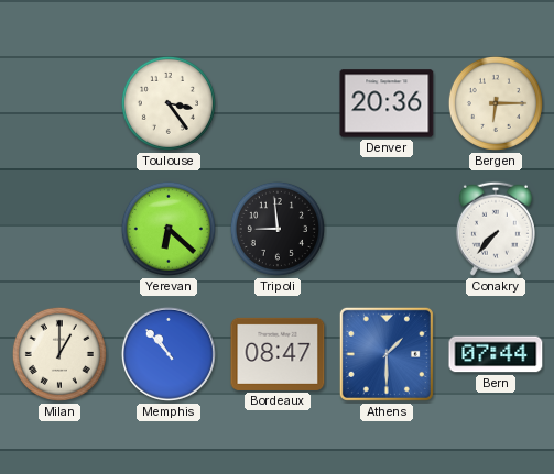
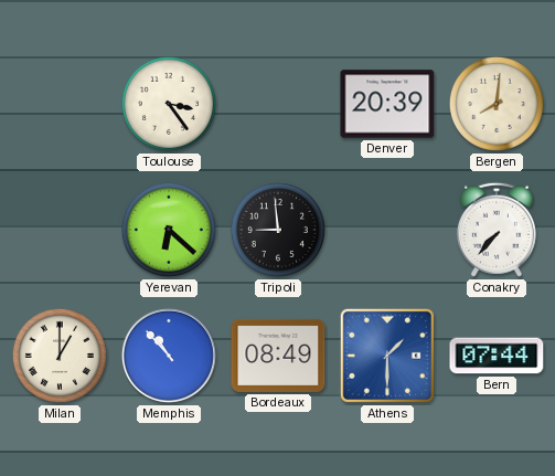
Denver: 20:36 -> 20:39 (387, 104)
Bergen: 6:15 -> 8:01 (497, 104)
Bordeaux: 08:47 -> 08:49 (278, 356)
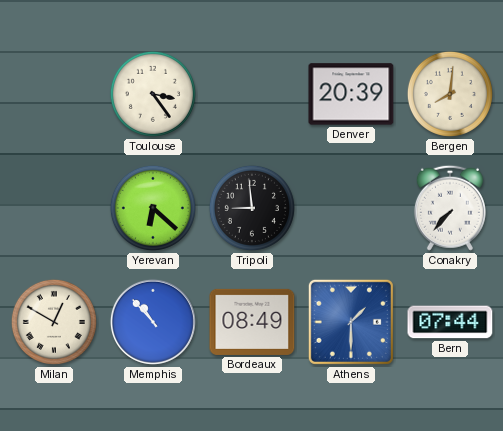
Milan: 1:00 -> 12:50 (54, 322)
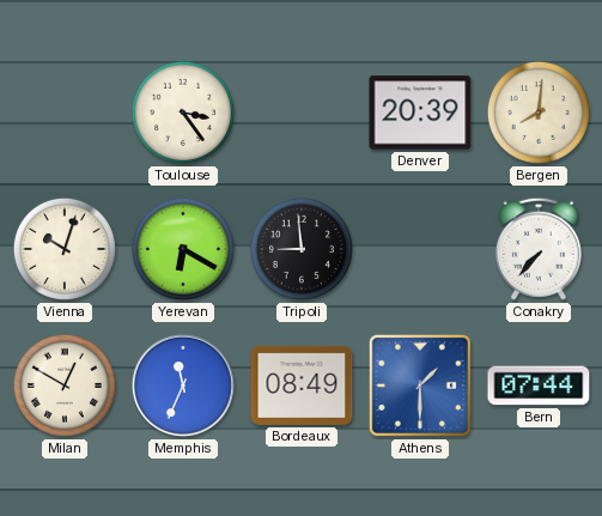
Vienna: none -> 10:03 (65, 249)
Yerevan: 6:22 -> 6:20 (183, 249)
Memphis: 10:53 -> 11:34 (183, 386)
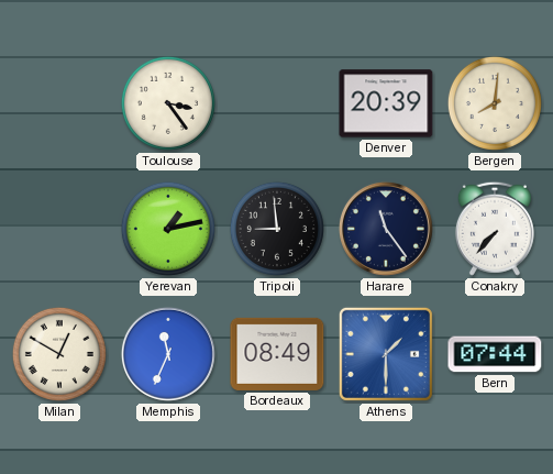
Vienna: 10:03 -> none (65, 249)
Yerevan: 6:20 -> 1:13 (168, 229)
Harare: none -> 11:24 (386, 229)
